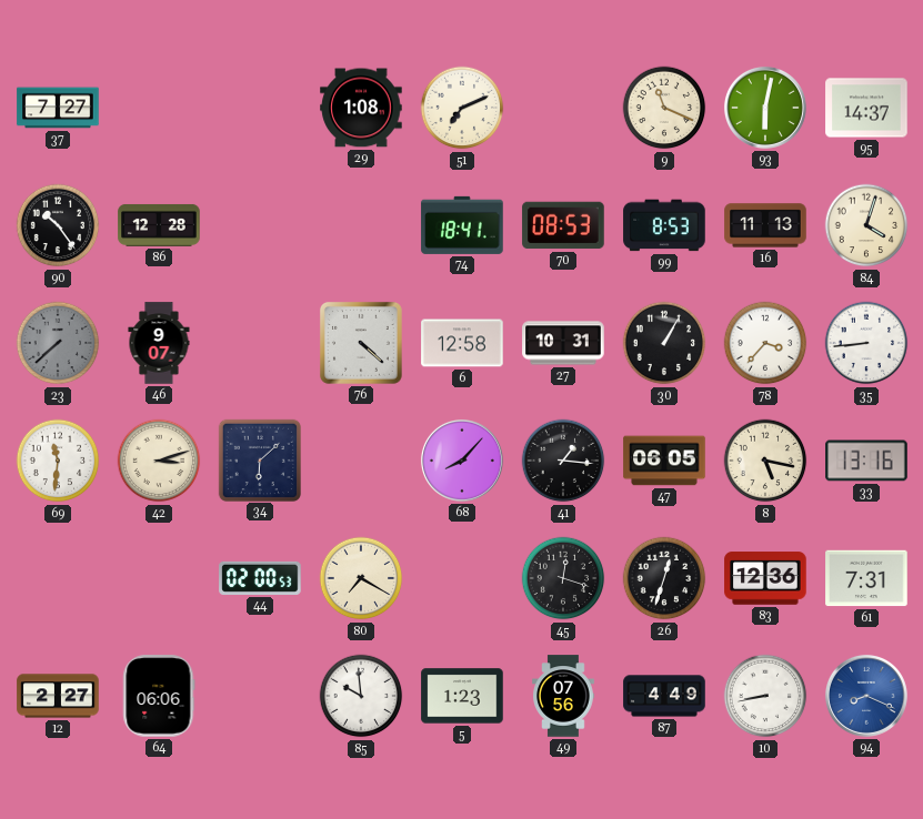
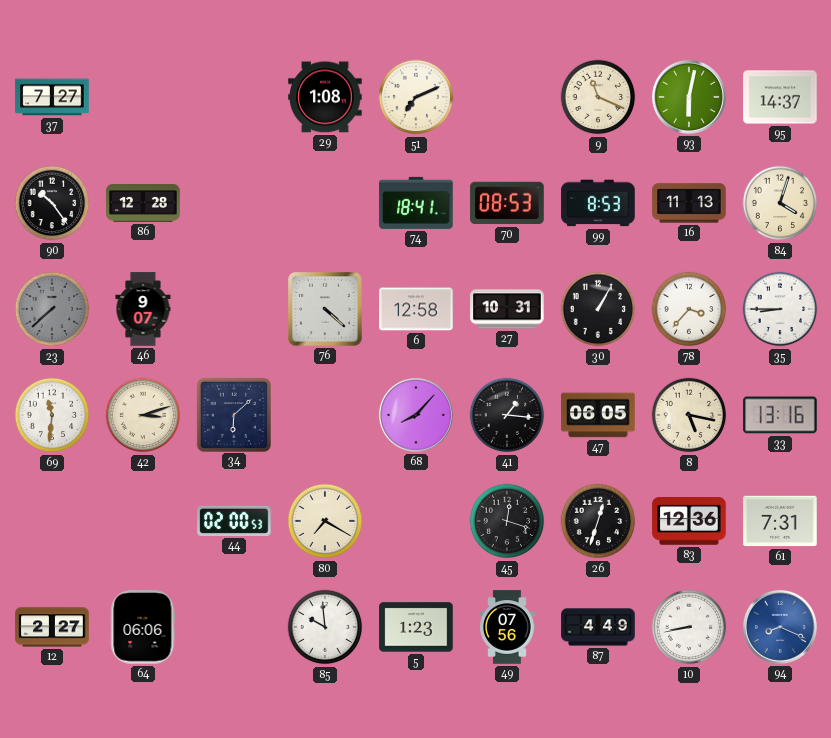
35: 8:44 -> 8:45 (780, 309)
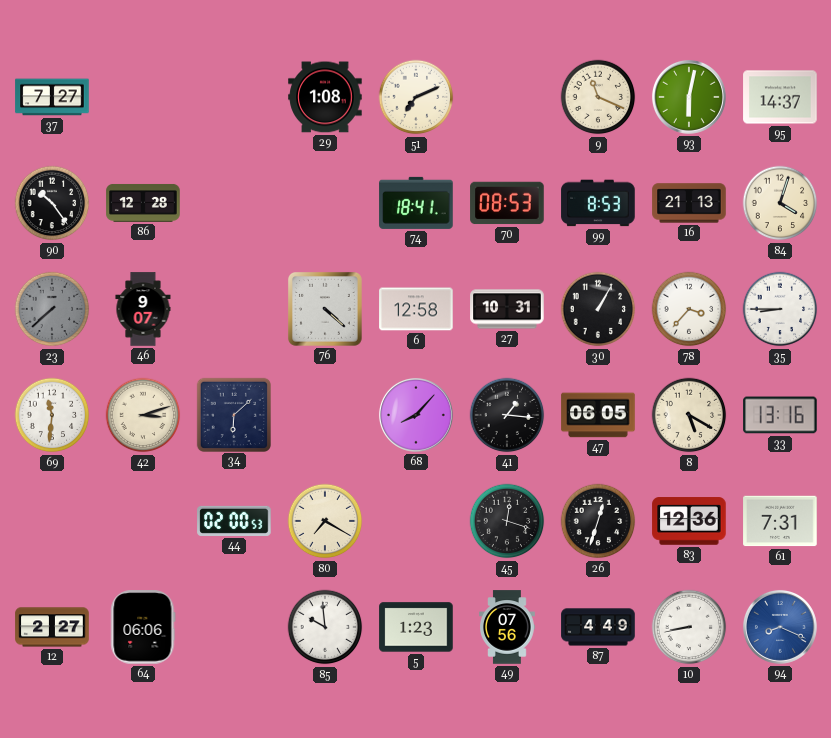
16: 11:13 -> 21:13 (689, 203)
8: 5:17 -> 5:20 (689, 415)
